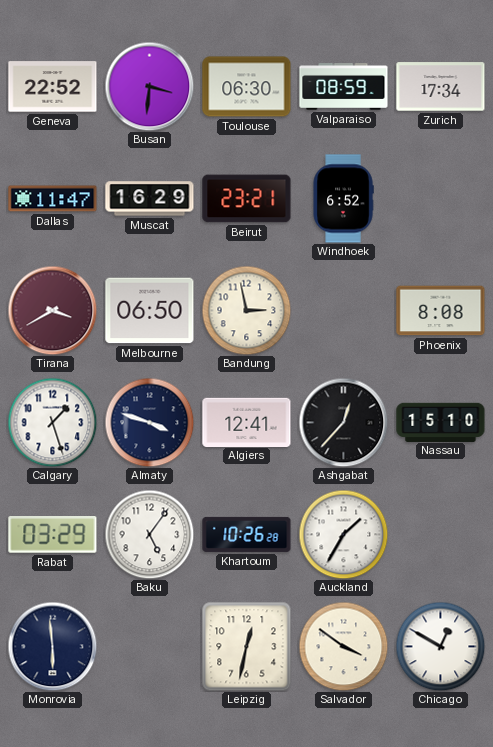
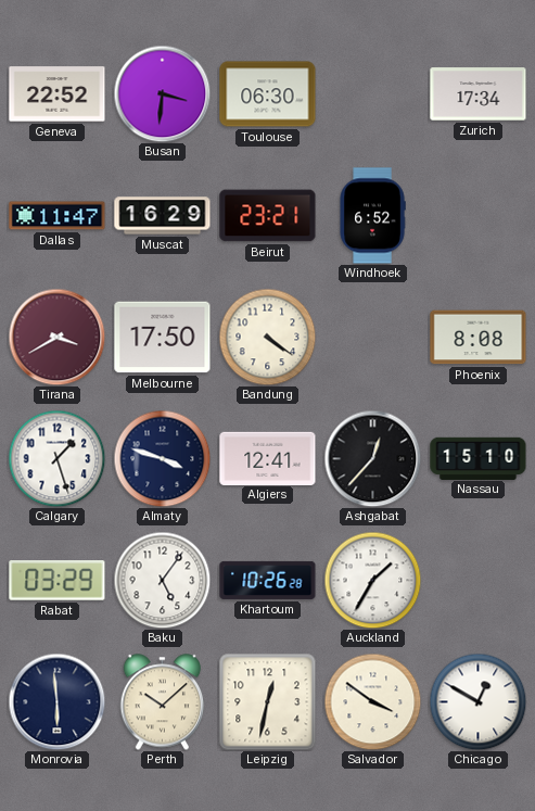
Valparaiso: 08:59 -> none (344, 87)
Melbourne: 06:50 -> 17:50 (163, 338)
Bandung: 2:58 -> 4:21 (267, 337)
Perth: none -> 10:08 (163, 702)
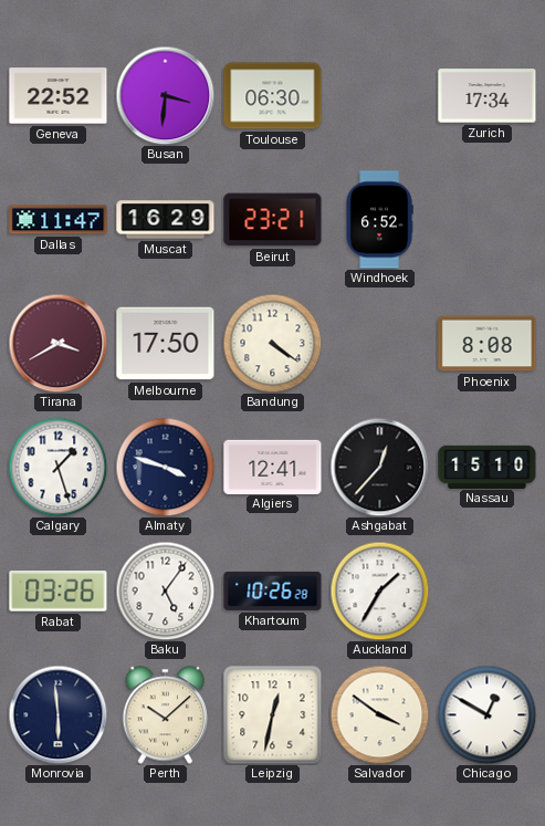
Rabat: 03:29 -> 03:26 (59, 592)
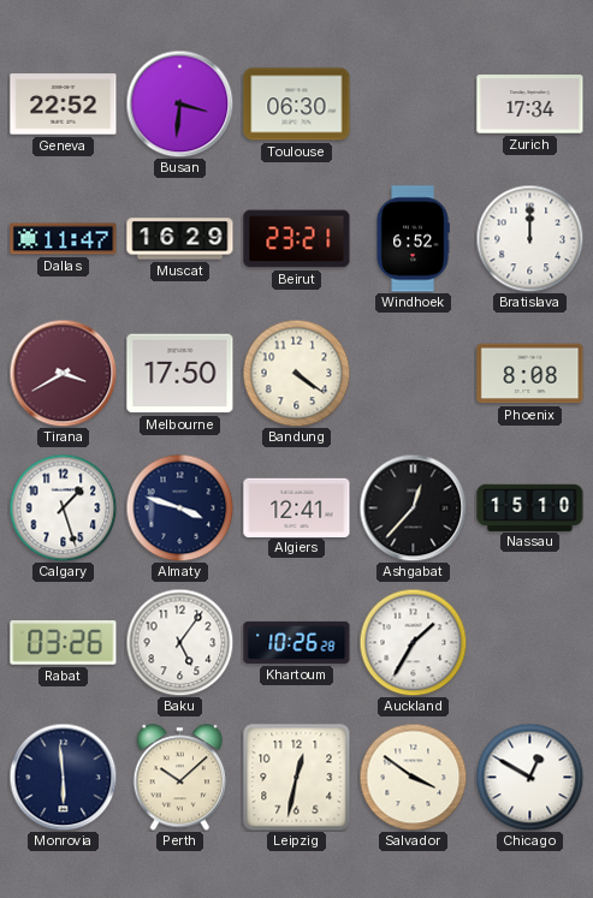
Bratislava: none -> 12:00 (529, 238)
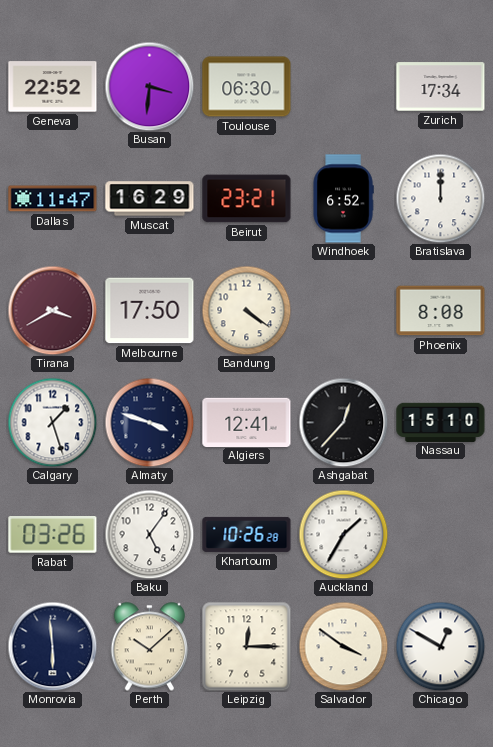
Leipzig: 12:32 -> 12:15 (246, 646)
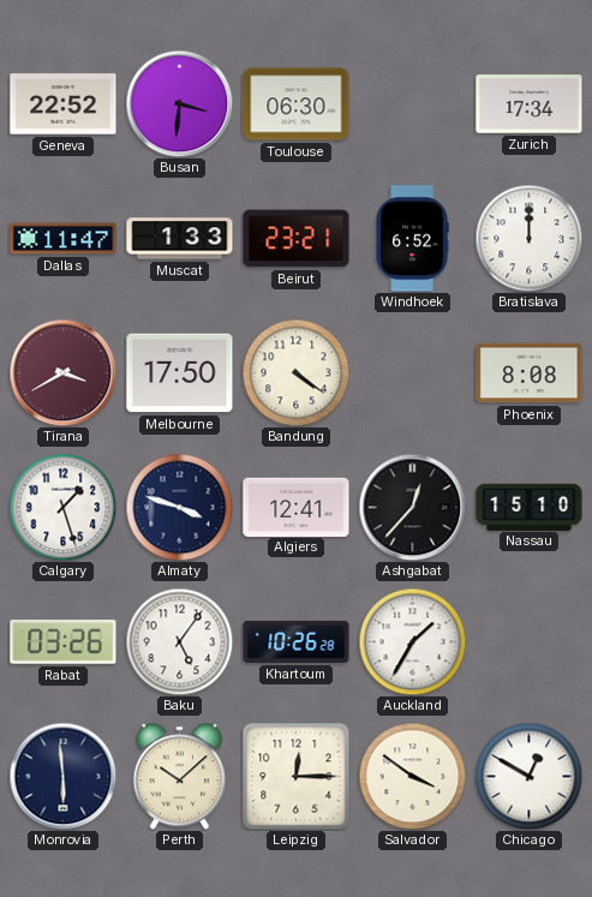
Muscat: 16:29 -> 1:33 (180, 239)
